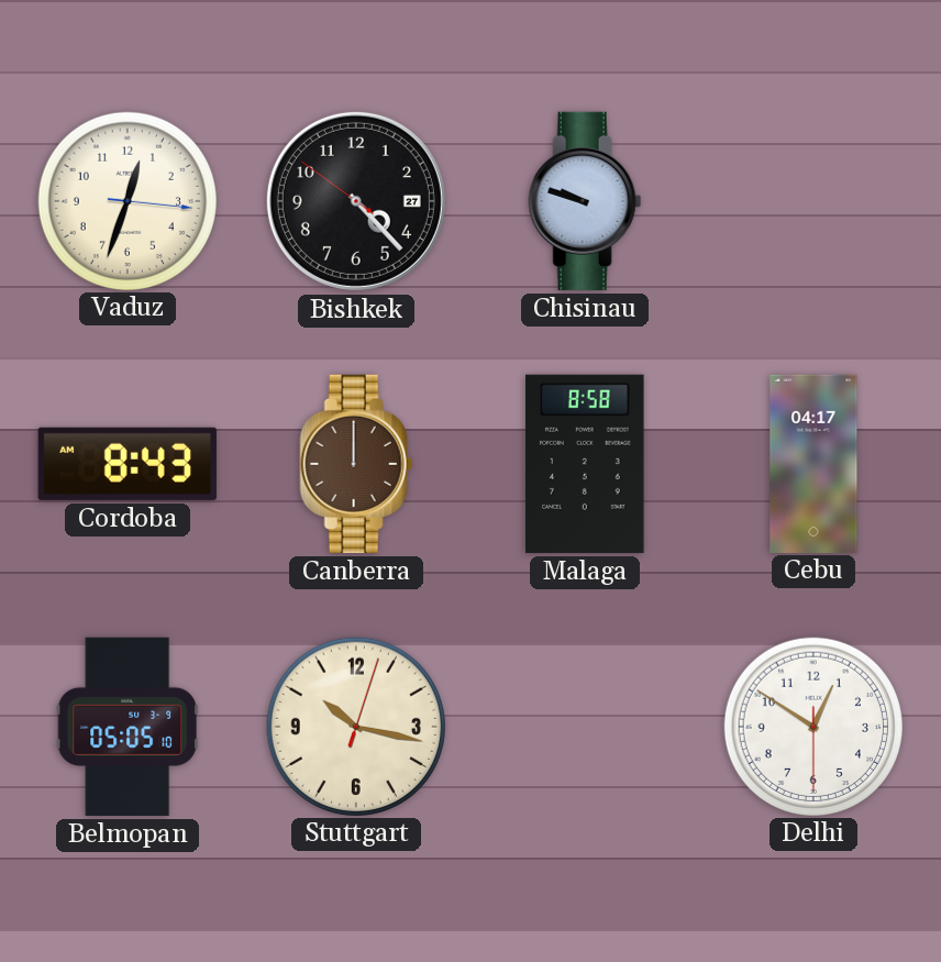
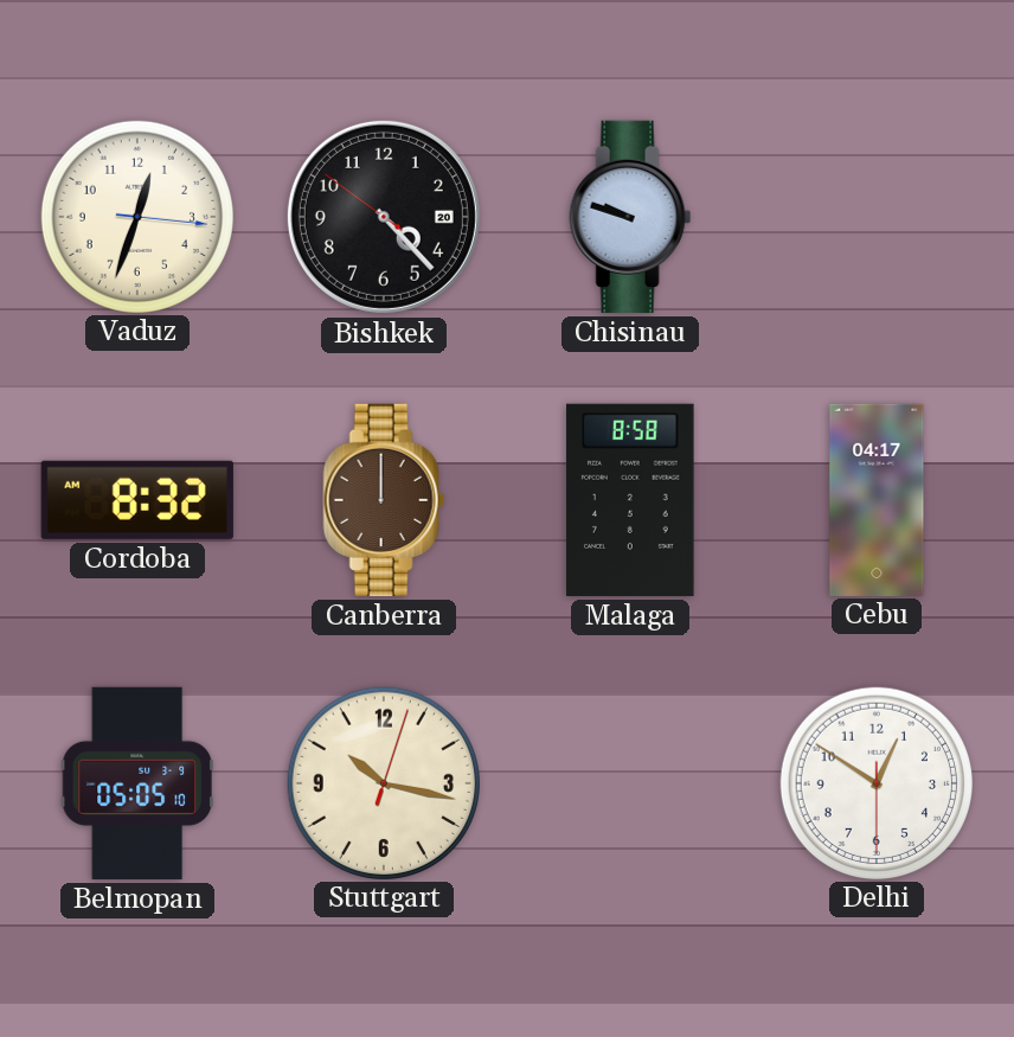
Bishkek date: 27 -> 20 (384, 217)
Cordoba: 8:43 -> 8:32 (137, 500)
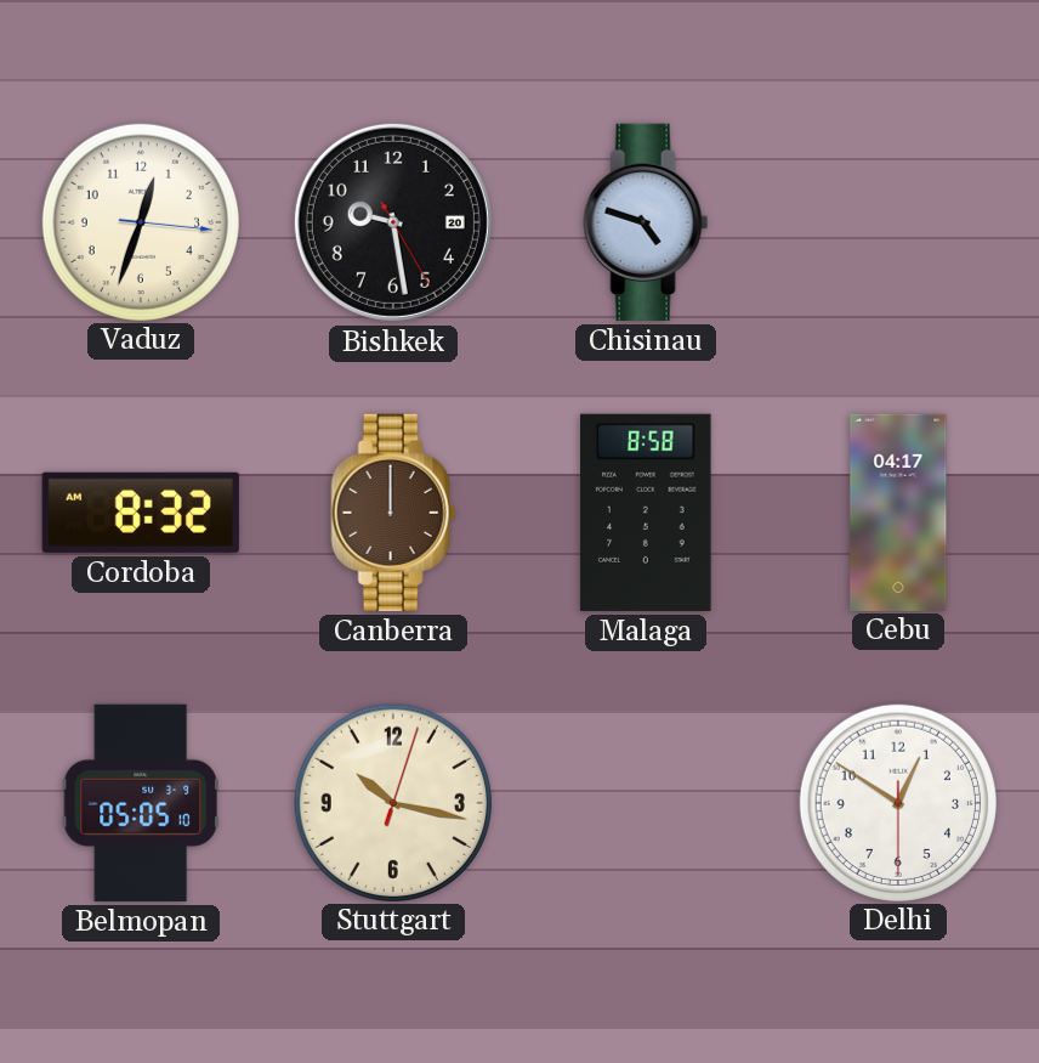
Bishkek: 4:22 -> 9:28 (393, 222)
Chisinau: 9:48 -> 4:48 (646, 222)
